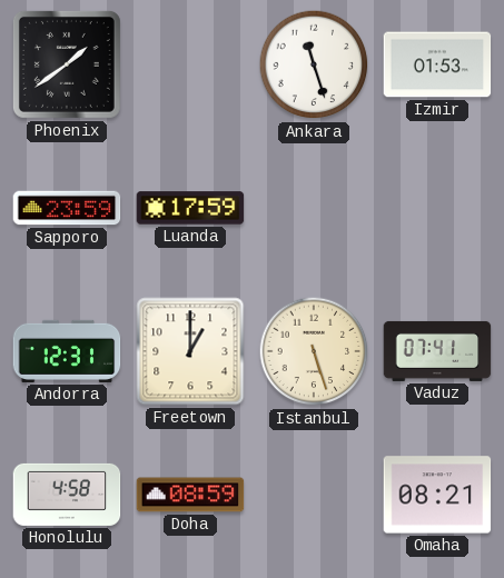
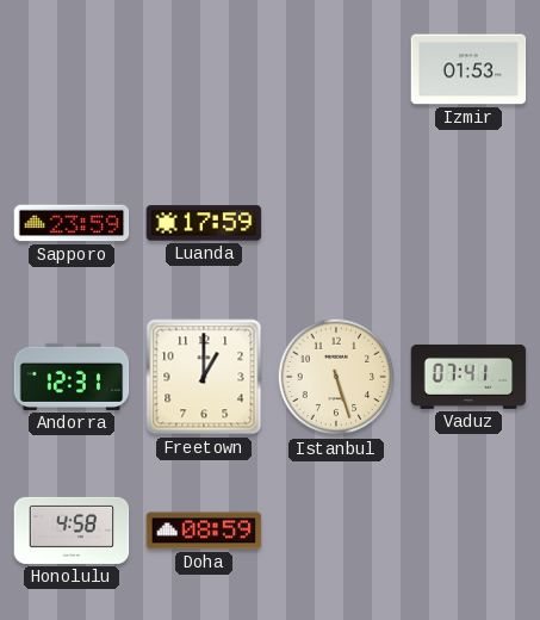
Phoenix: 1:39 -> none (67, 64)
Ankara: 11:27 -> none (314, 64)
Omaha: 08:21 -> none (437, 495)
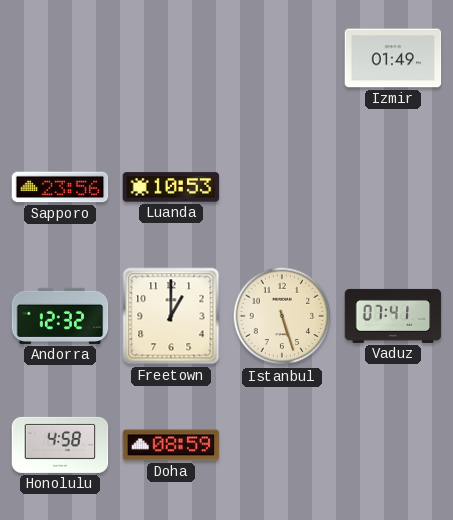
Izmir: 01:53 -> 01:49 (393, 58)
Sapporo: 23:59 -> 23:56 (60, 187)
Luanda: 17:59 -> 10:53 (171, 187)
Andorra: 12:31 -> 12:32 (60, 316)
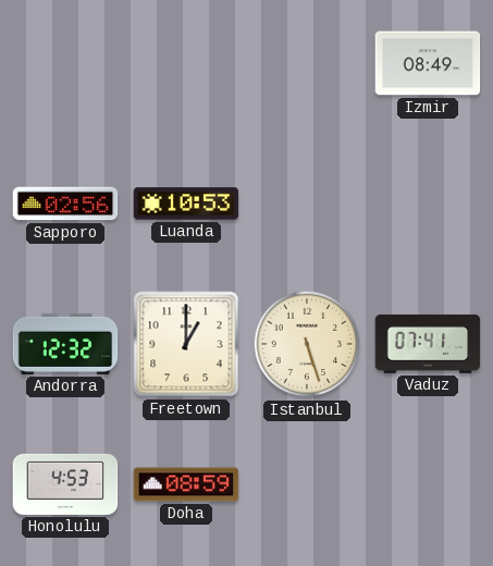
Izmir: 01:49 -> 08:49 (428, 63)
Sapporo: 23:56 -> 02:56 (65, 204)
Honolulu: 4:58 -> 4:53 (65, 484)
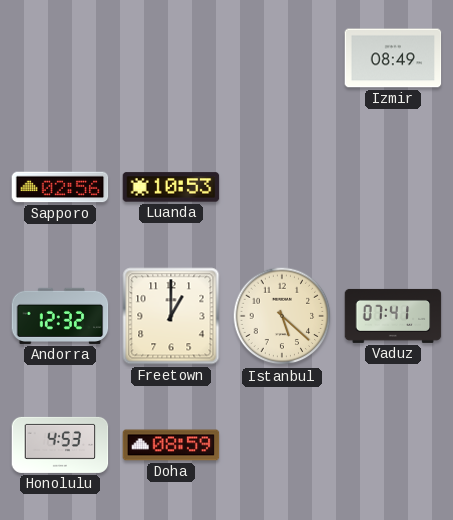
Istanbul: 5:27 -> 5:22 (282, 316)
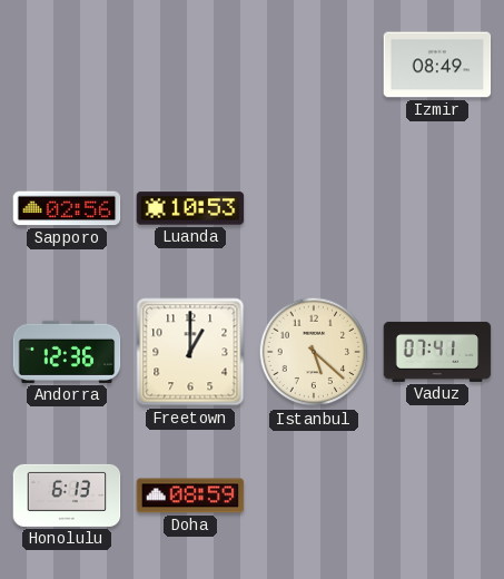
Andorra: 12:32 -> 12:36 (67, 352)
Honolulu: 4:53 -> 6:13 (67, 495)
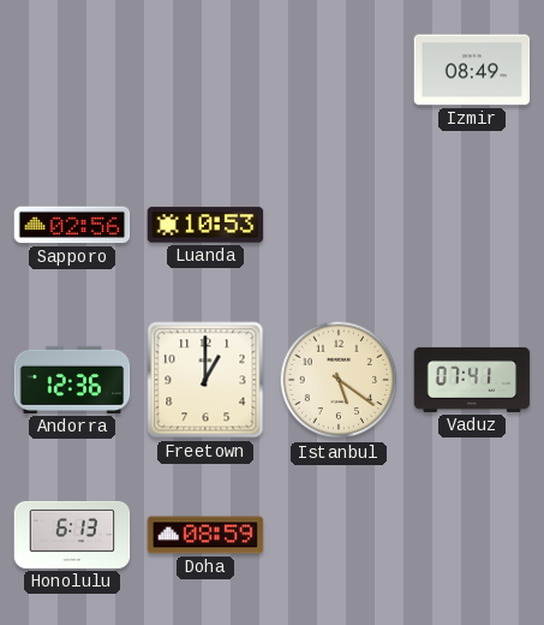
Istanbul: 5:22 -> 5:21 (339, 380)
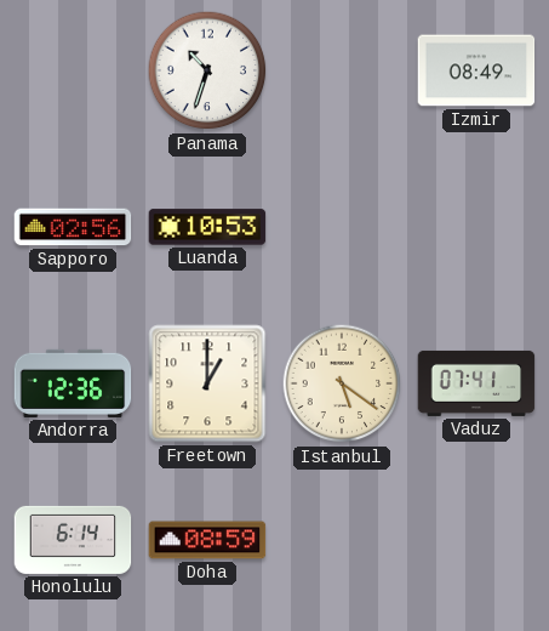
Panama: none -> 10:33 (207, 70)
Honolulu: 6:13 -> 6:14 (73, 540)
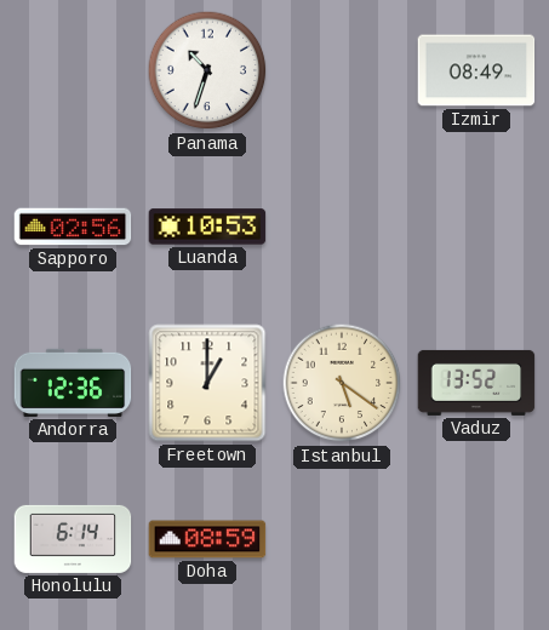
Vaduz: 07:41 -> 13:52 (476, 383)
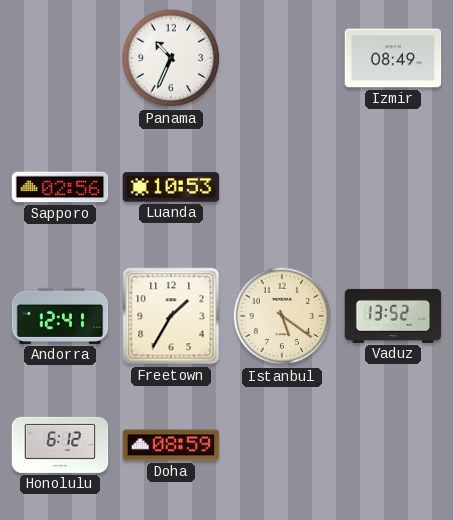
Panama: 10:33 -> 10:34 (171, 58)
Andorra: 12:36 -> 12:41 (60, 316)
Freetown: 1:00 -> 1:35 (171, 316)
Honolulu: 6:14 -> 6:12 (60, 445)
